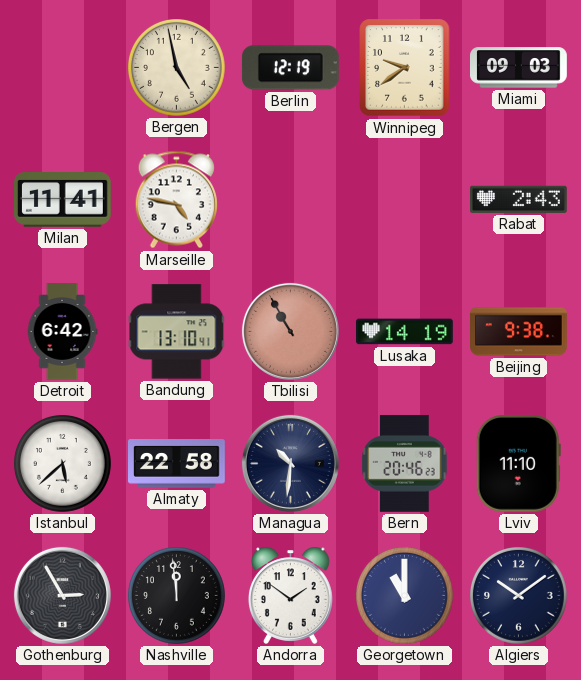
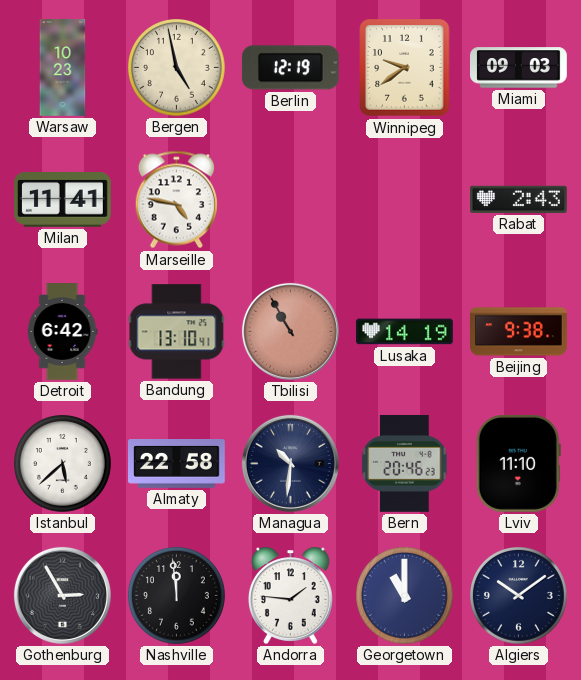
Warsaw: none -> 10:23 (63, 68)
Andorra: 1:51 -> 1:46 (290, 595)
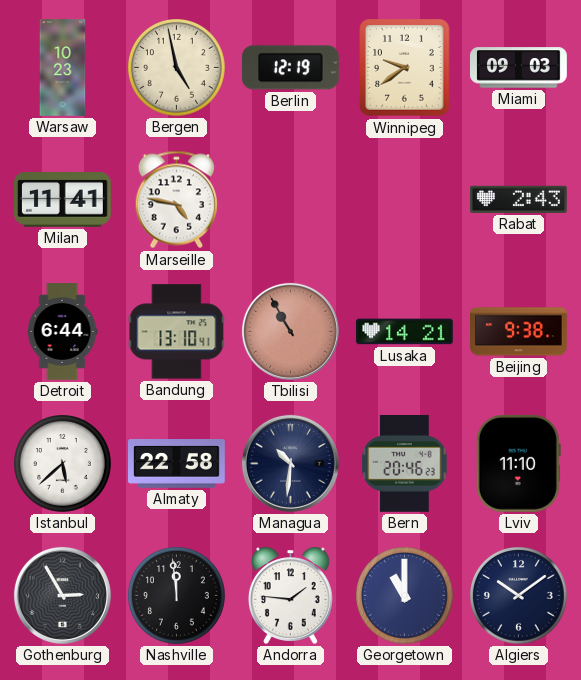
Detroit: 6:42 -> 6:44 (62, 332)
Lusaka: 14:19 -> 14:21 (405, 332)
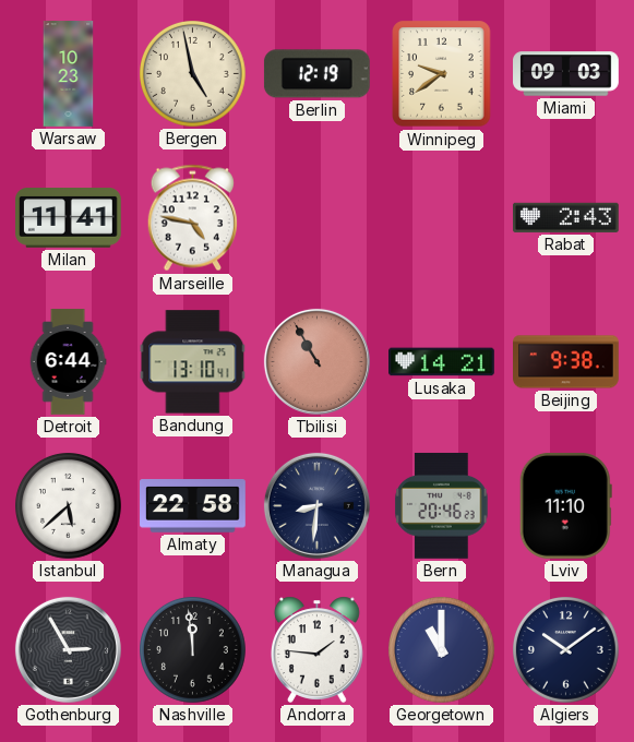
Managua: 10:31 -> 8:31 (316, 505)
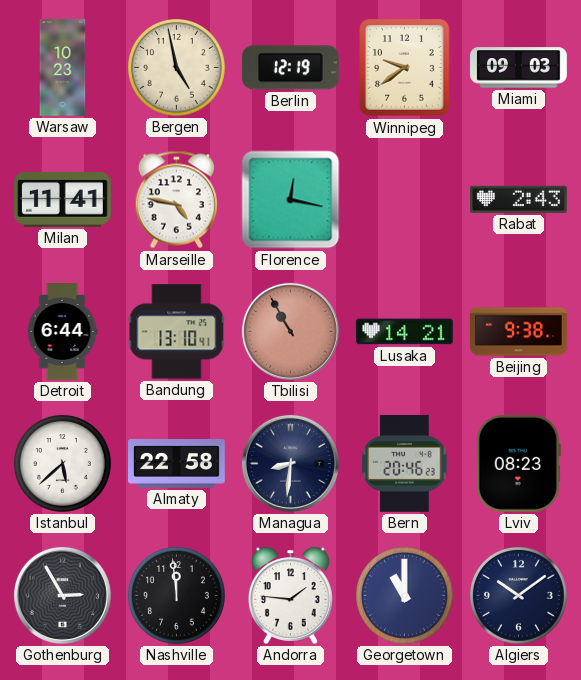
Florence: none -> 12:17 (291, 200)
Lviv: 11:10 -> 08:23 (518, 464)
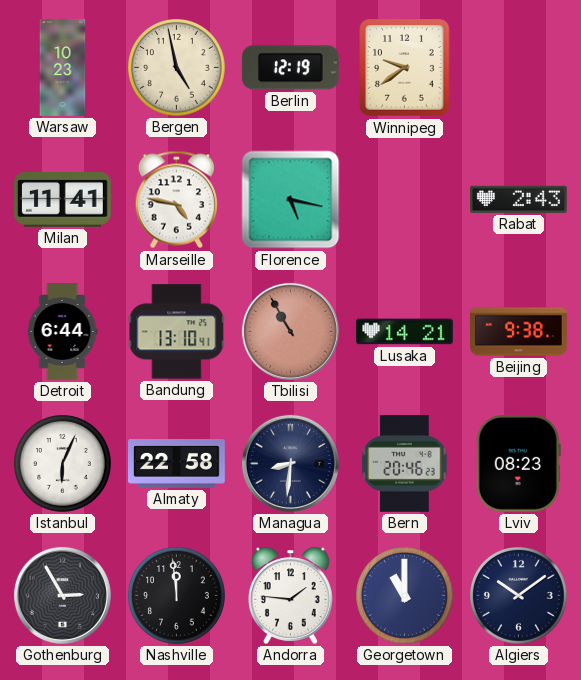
Miami: 09:03 -> none (519, 68)
Florence: 12:17 -> 5:17 (291, 200)
Istanbul: 5:38 -> 6:04 (63, 464)
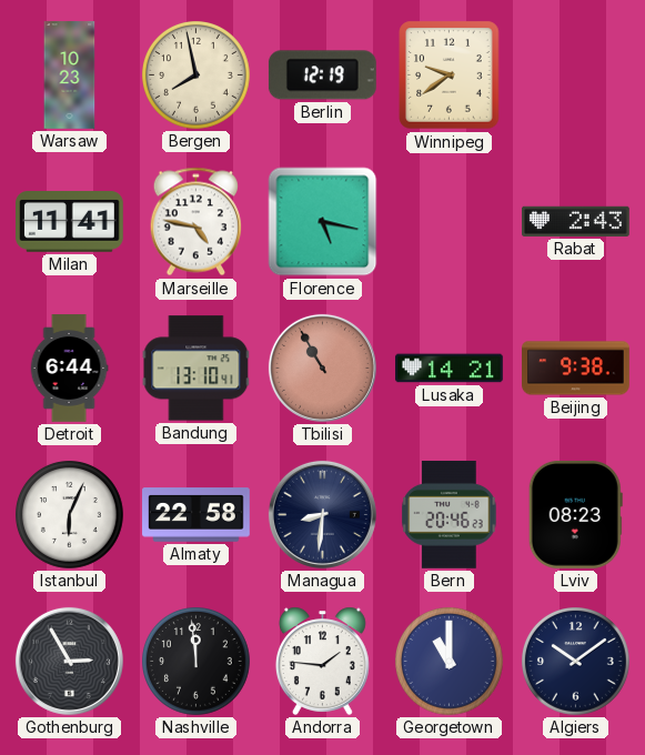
Bergen: 4:58 -> 7:58 (196, 75)
